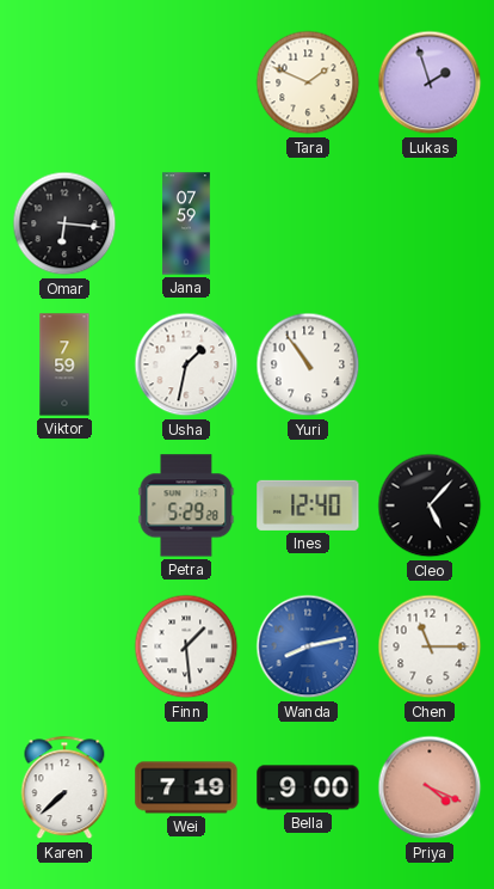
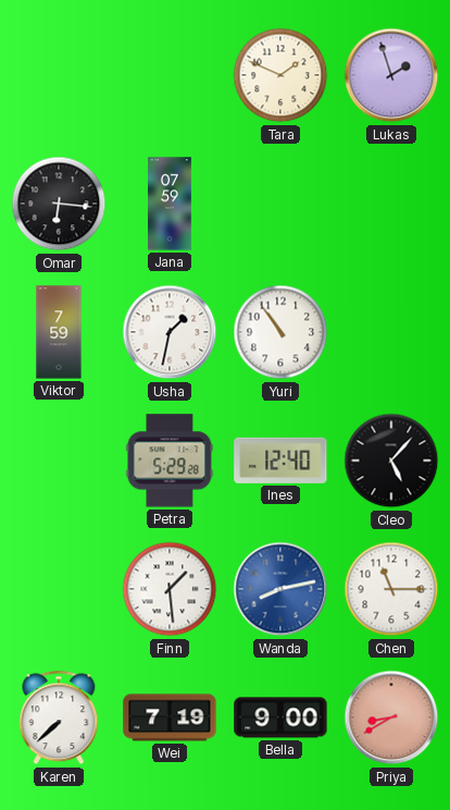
Priya: 4:19 -> 8:40 (391, 717)
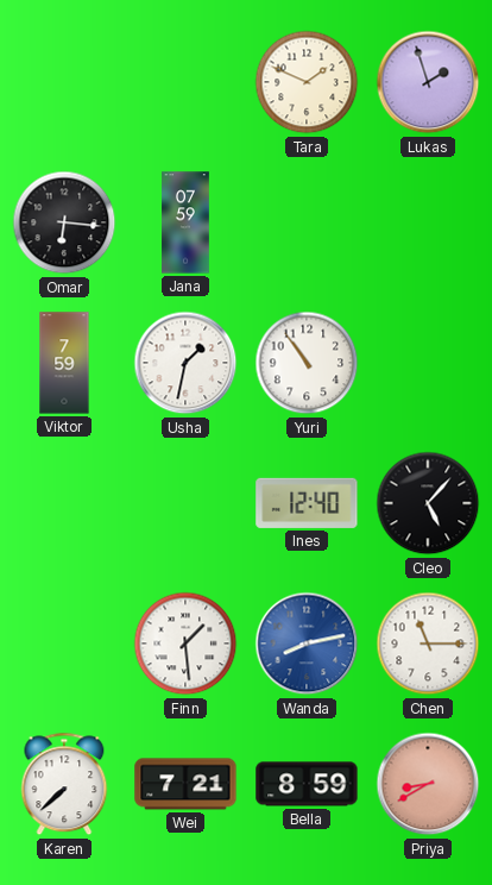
Petra: 5:29 -> none (170, 461)
Wei: 7:19 -> 7:21 (185, 784)
Bella: 9:00 -> 8:59 (307, 784)
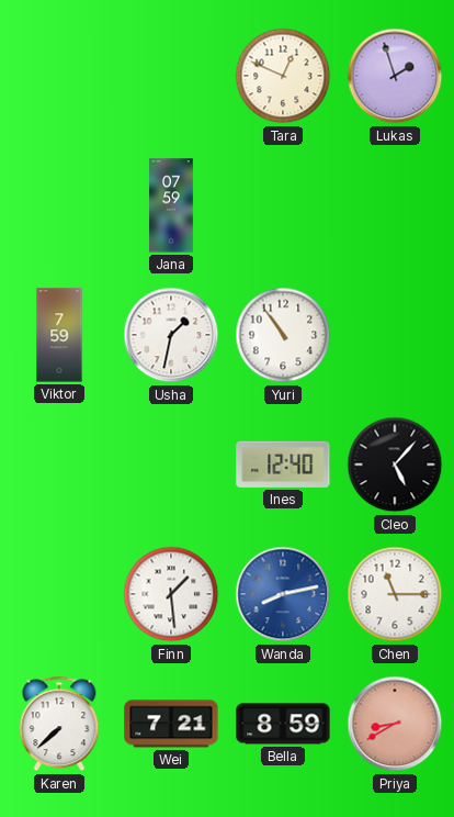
Tara: 1:49 -> 12:49 (283, 76)
Omar: 6:16 -> none (64, 222)
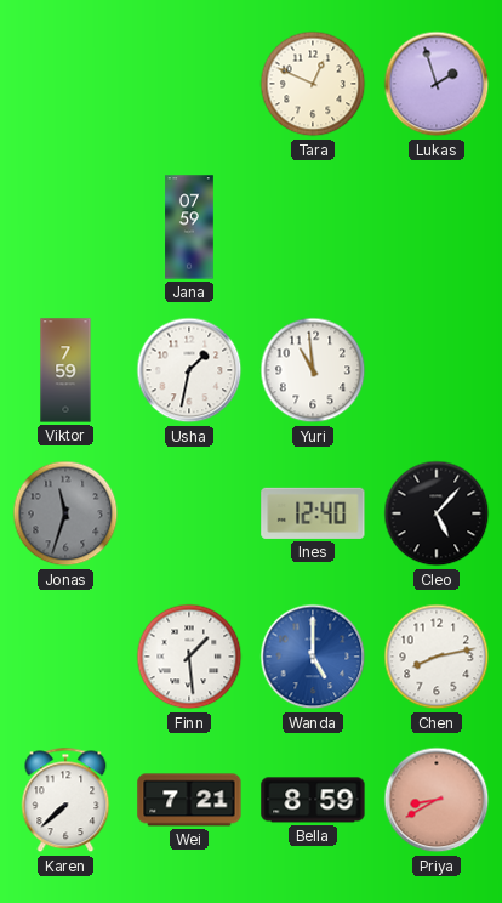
Yuri: 10:54 -> 10:59 (313, 370)
Jonas: none -> 11:33 (65, 513)
Wanda: 8:13 -> 5:00 (313, 657)
Chen: 11:15 -> 8:13 (437, 657)
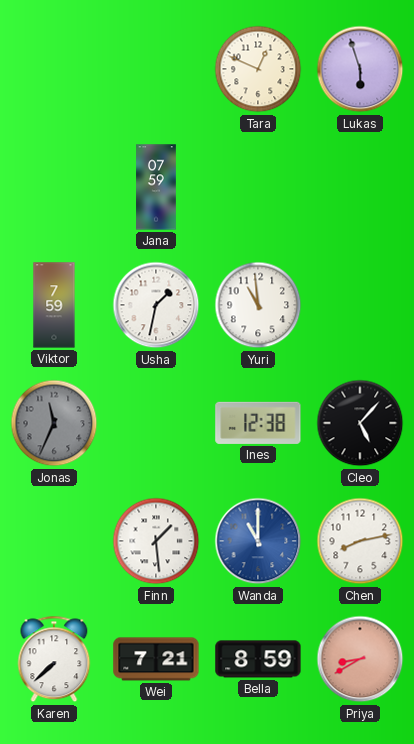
Lukas: 1:57 -> 5:57 (360, 69)
Jonas: 11:33 -> 11:34 (54, 423)
Ines: 12:40 -> 12:38 (258, 423)
Wanda: 5:00 -> 11:00 (258, 541)
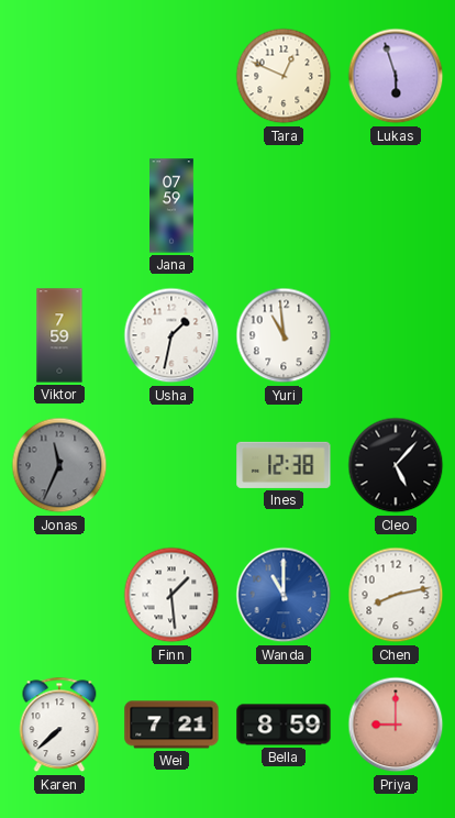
Priya: 8:40 -> 9:00 (396, 725)
